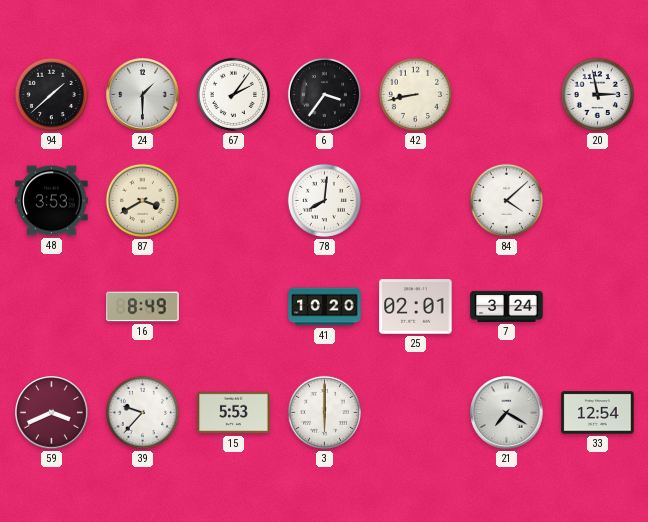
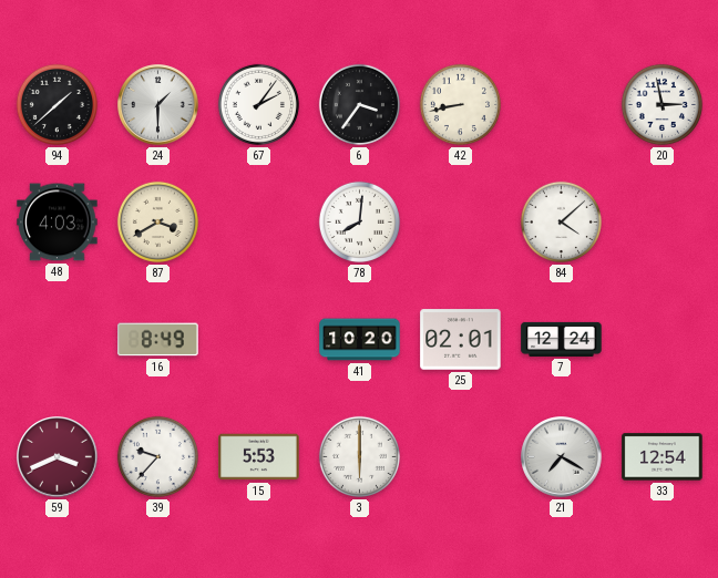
48: 3:53 -> 4:03 (58, 223)
7: 3:24 -> 12:24 (562, 339)
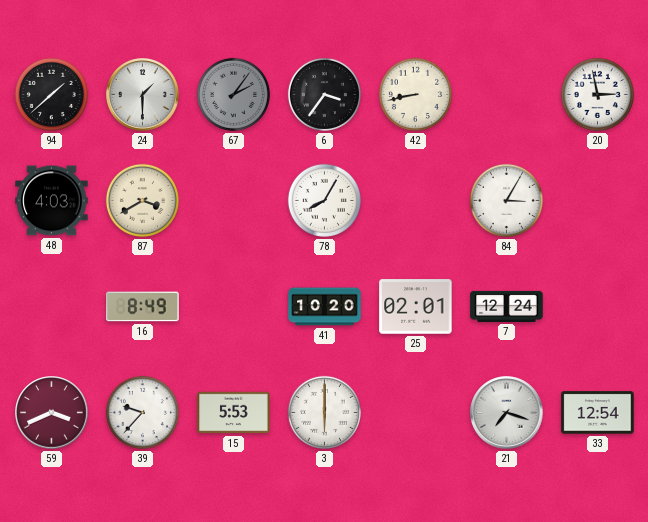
67 dial: white -> grey (233, 94)
78: 8:01 -> 8:05 (324, 200)
84: 4:08 -> 3:05 (506, 200)
21: 7:20 -> 7:18 (507, 413)
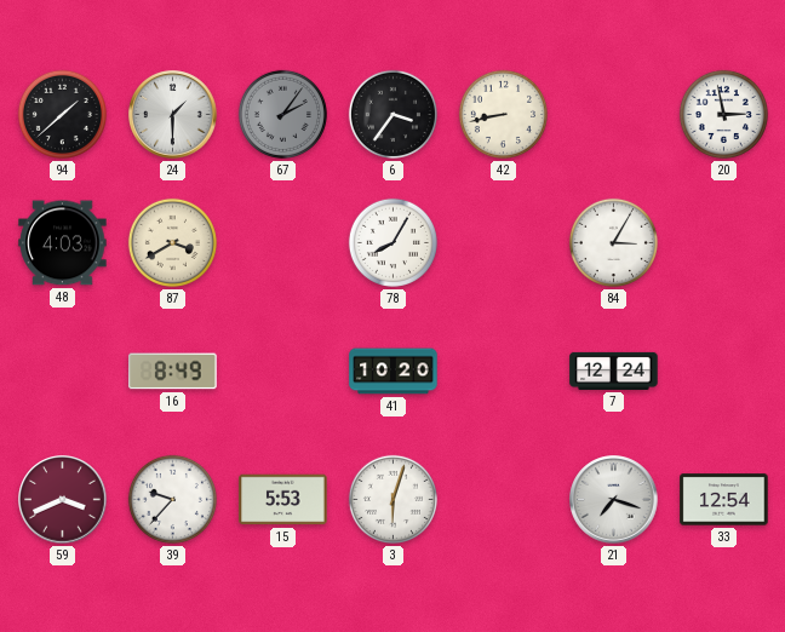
25: 02:01 -> none (416, 307)
3: 6:00 -> 6:03 (392, 499)
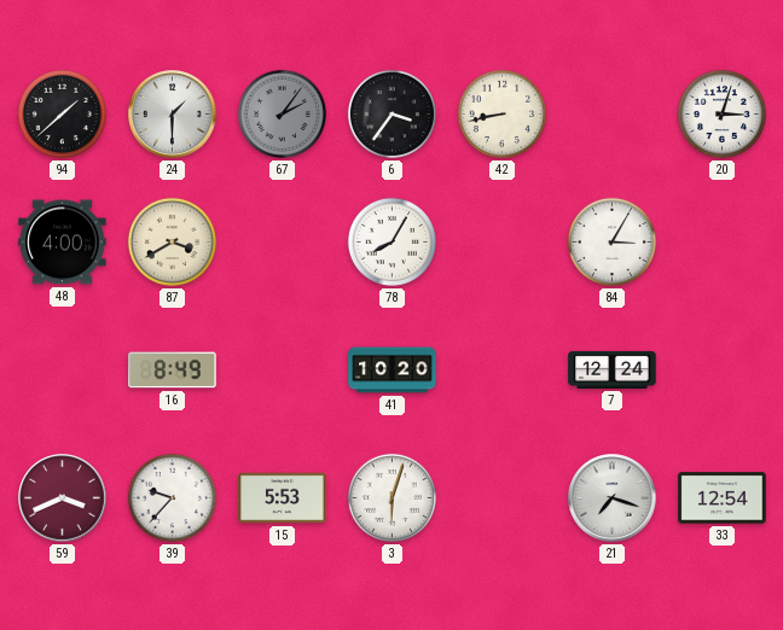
20: 2:58 -> 3:03 (721, 113)
48: 4:03 -> 4:00 (63, 243)
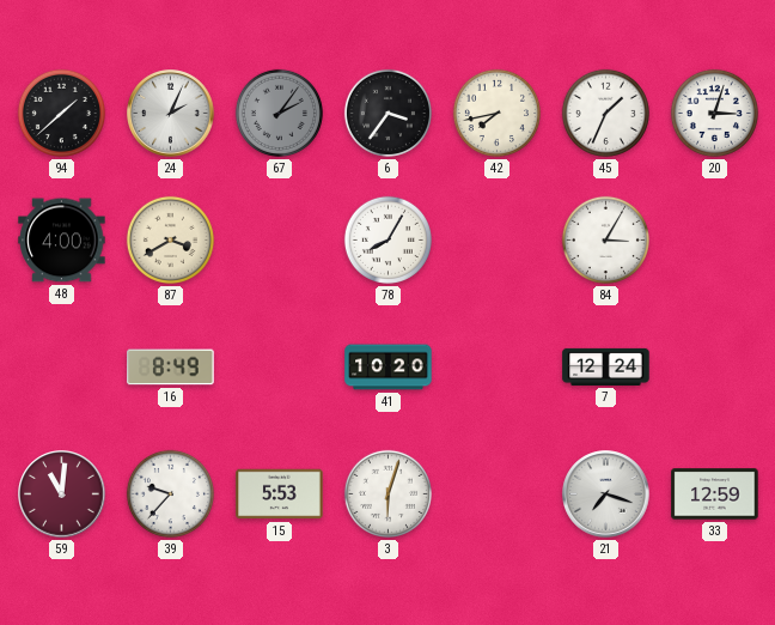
24: 1:30 -> 2:04 (171, 114)
42: 8:43 -> 7:43 (496, 113)
45: none -> 1:34 (605, 113)
59: 3:41 -> 11:01 (62, 494)
33: 12:54 -> 12:59 (715, 494)
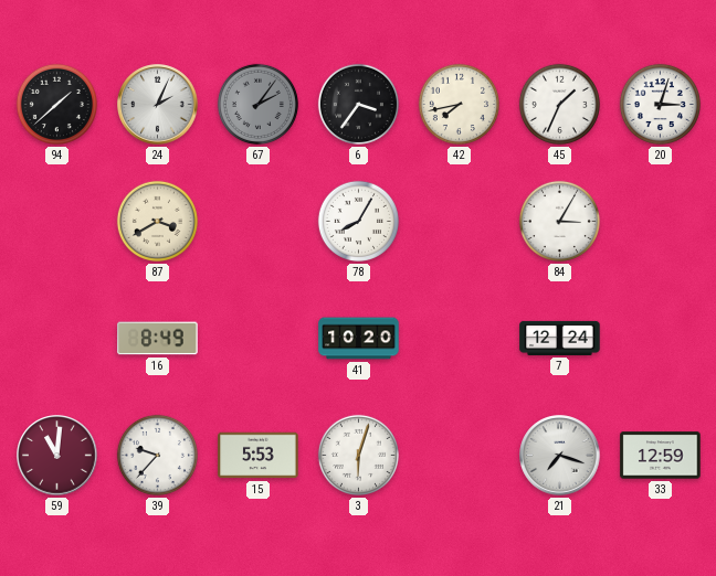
48: 4:00 -> none (62, 241)
